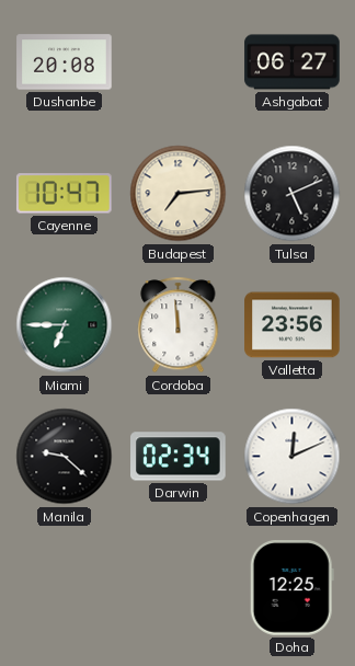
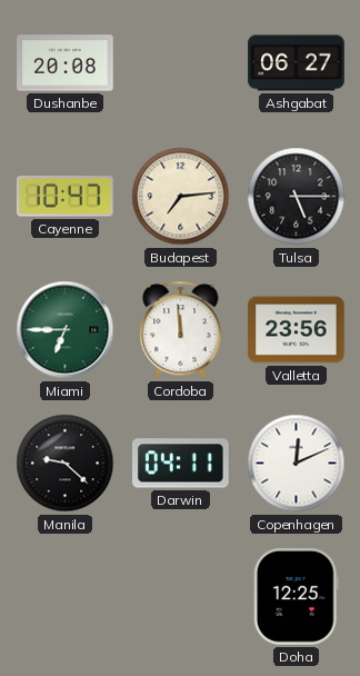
Tulsa: 5:11 -> 5:15 (297, 197)
Darwin: 02:34 -> 04:11 (181, 464)
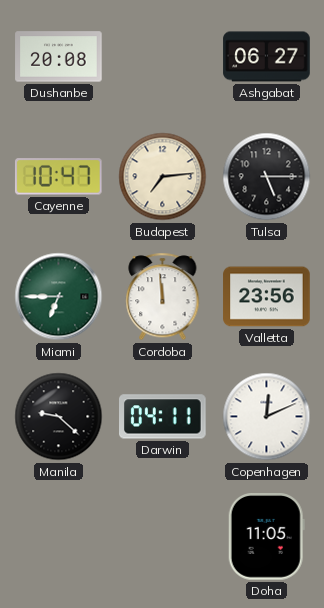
Doha: 12:25 -> 11:05 (266, 537)
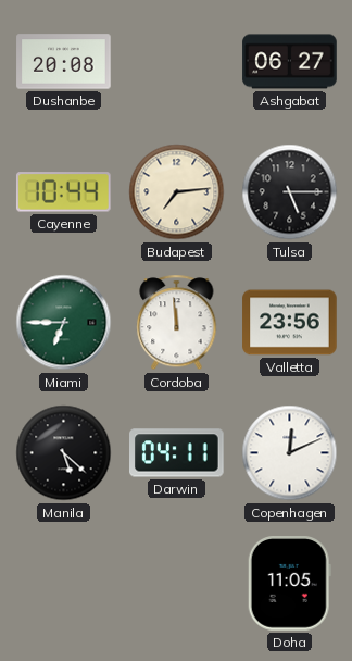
Cayenne: 10:47 -> 10:44 (63, 192)
Manila: 9:22 -> 5:22 (64, 453)
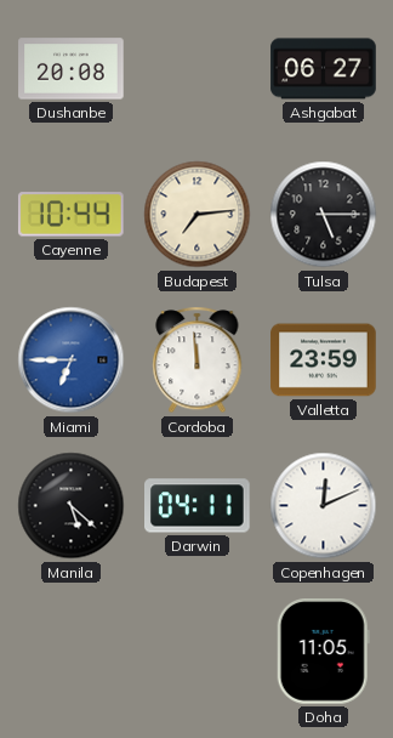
Miami dial: green -> blue (72, 361)
Valletta: 23:56 -> 23:59 (324, 361)
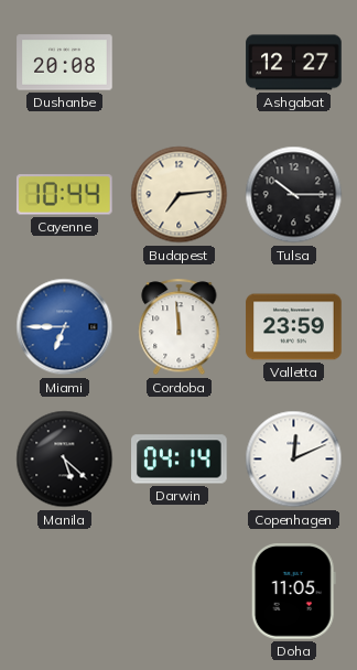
Ashgabat: 06:27 -> 12:27 (294, 63)
Tulsa: 5:15 -> 10:15 (294, 195)
Darwin: 04:11 -> 04:14 (180, 460)
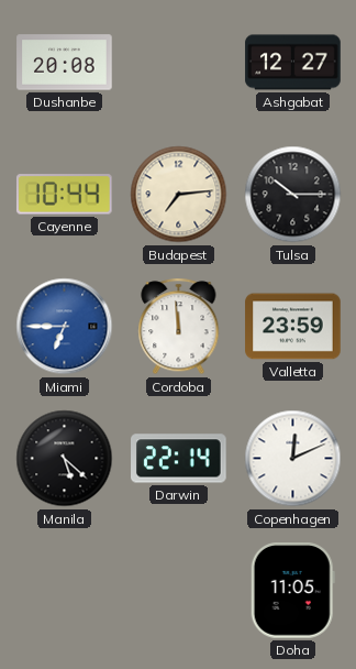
Darwin: 04:14 -> 22:14 (179, 459)
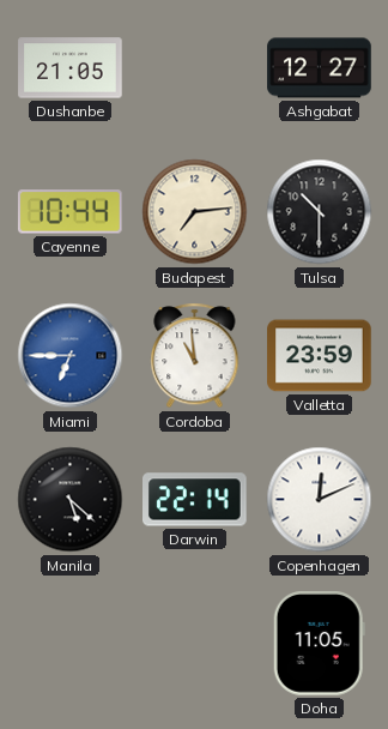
Dushanbe: 20:08 -> 21:05 (71, 68)
Tulsa: 10:15 -> 10:30 (320, 212)
Cordoba: 11:59 -> 10:59 (195, 356)
